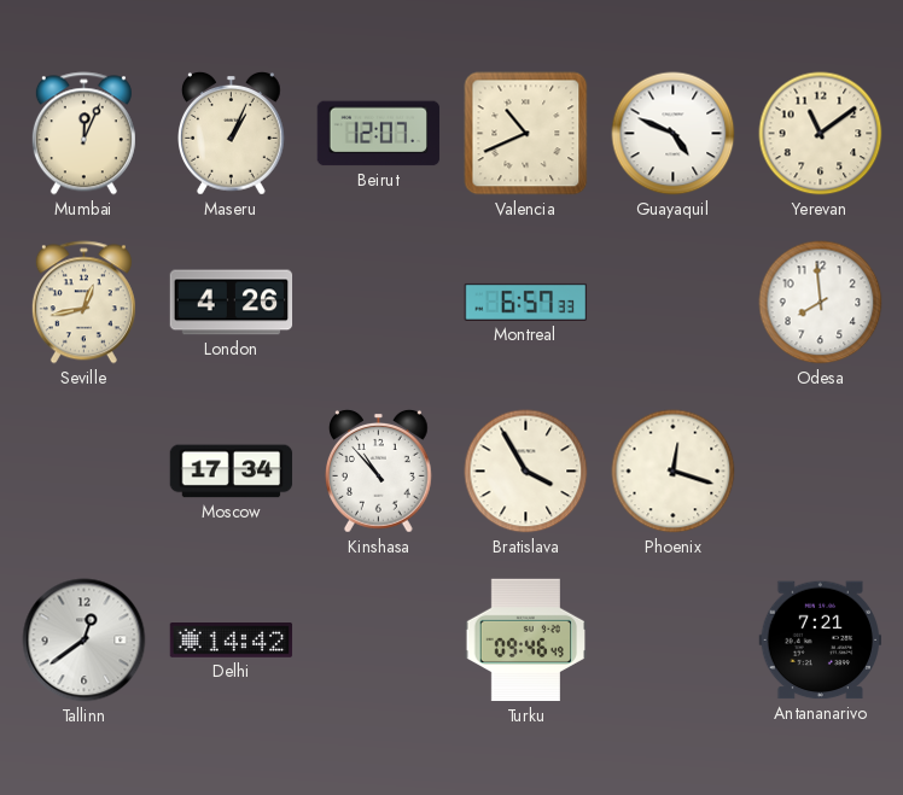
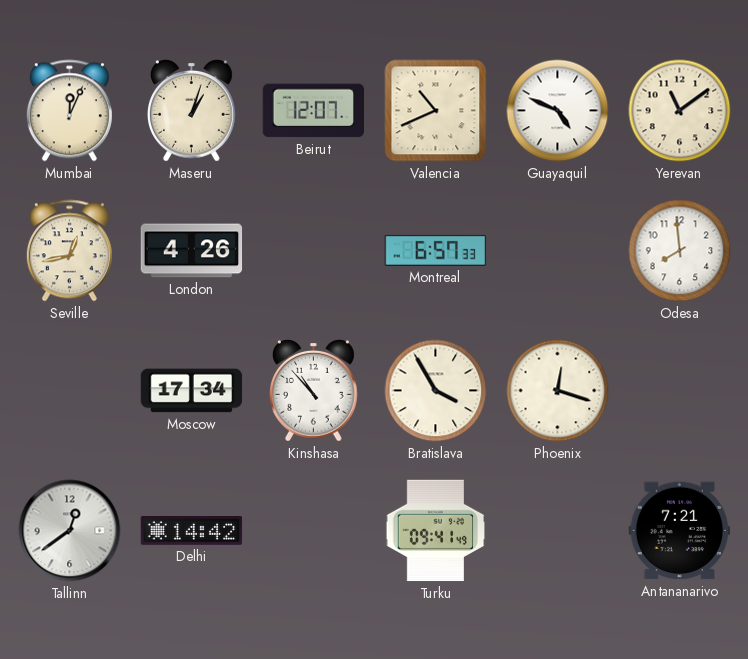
Maseru: 1:04 -> 1:03 (192, 111)
Turku: 09:46 -> 09:41 (436, 531)
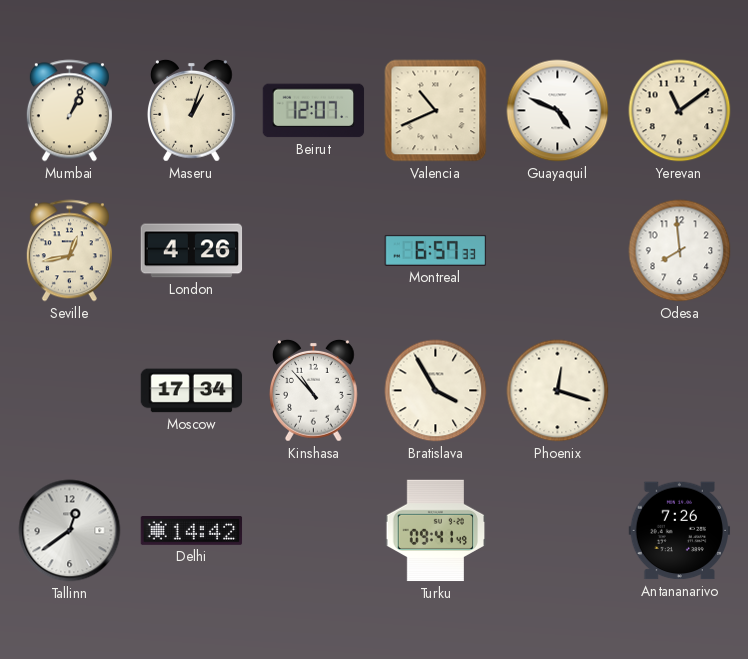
Mumbai: 12:04 -> 1:04 (69, 111)
Antananarivo: 7:21 -> 7:26 (680, 531)
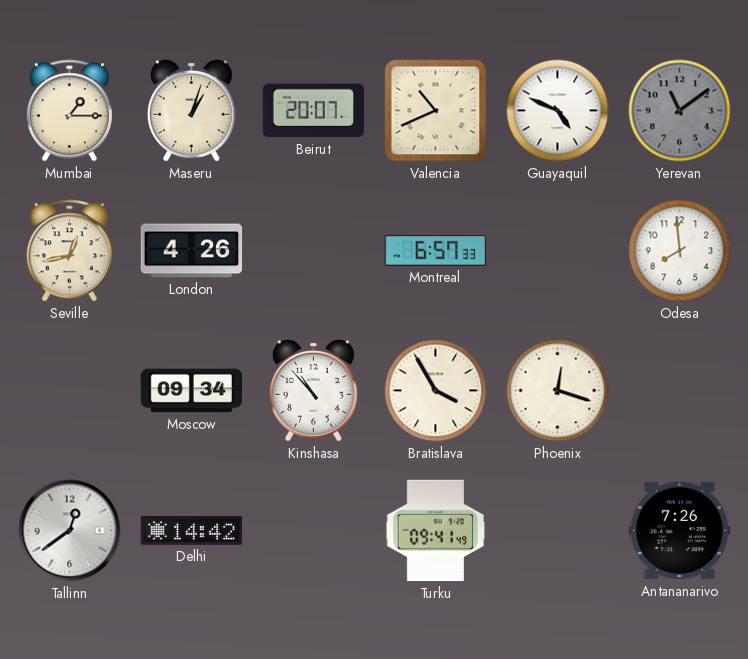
Mumbai: 1:04 -> 1:15 (69, 111)
Beirut: 12:07 -> 20:07 (314, 111)
Yerevan dial: cream -> grey (680, 111)
Moscow: 17:34 -> 09:34 (192, 391)
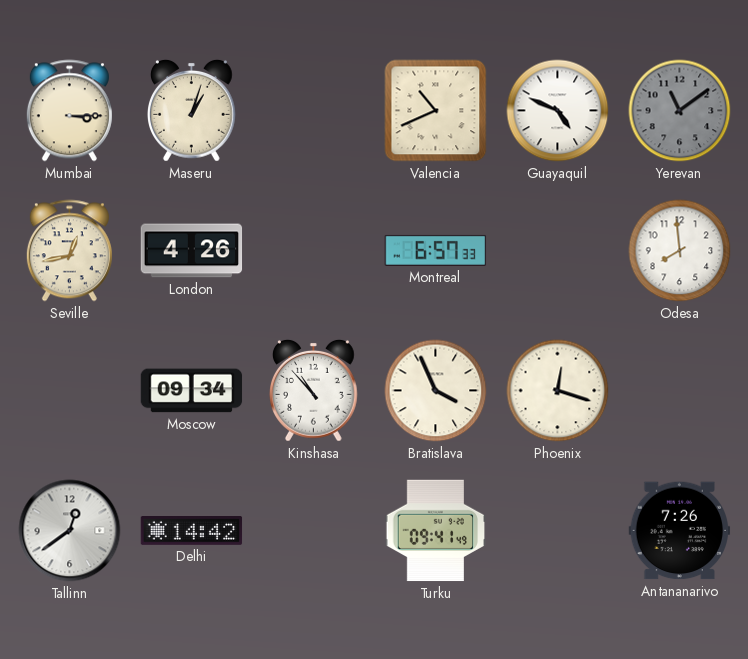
Mumbai: 1:15 -> 3:15 (69, 111)
Beirut: 20:07 -> none (314, 111)
Bratislava: 3:55 -> 3:56 (436, 391)
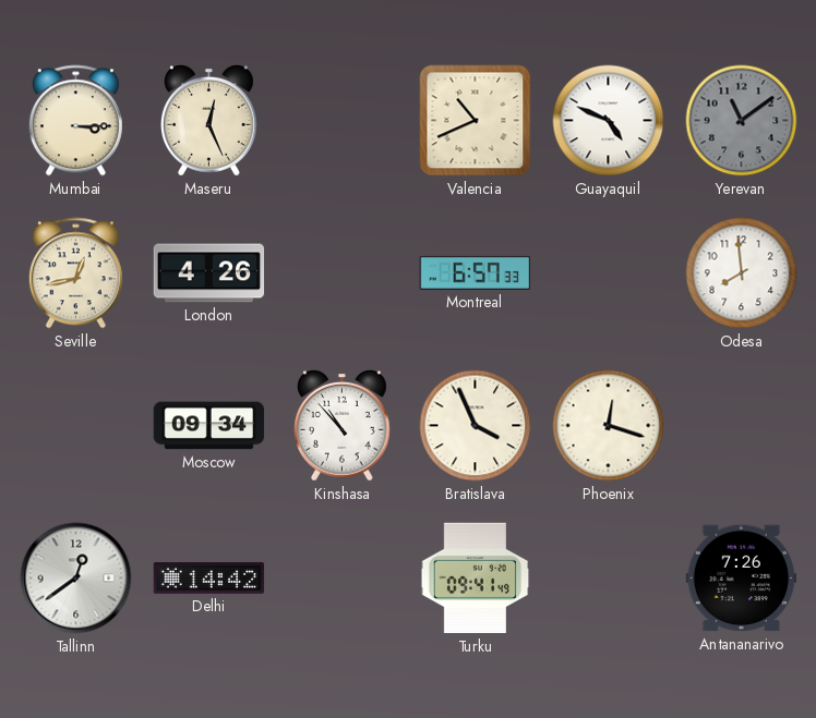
Maseru: 1:03 -> 12:26 (209, 121)
